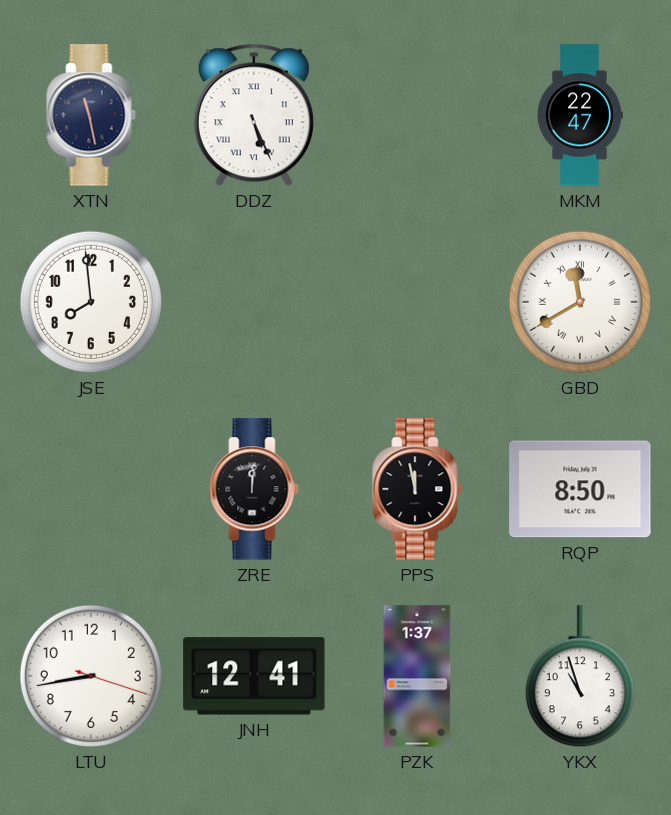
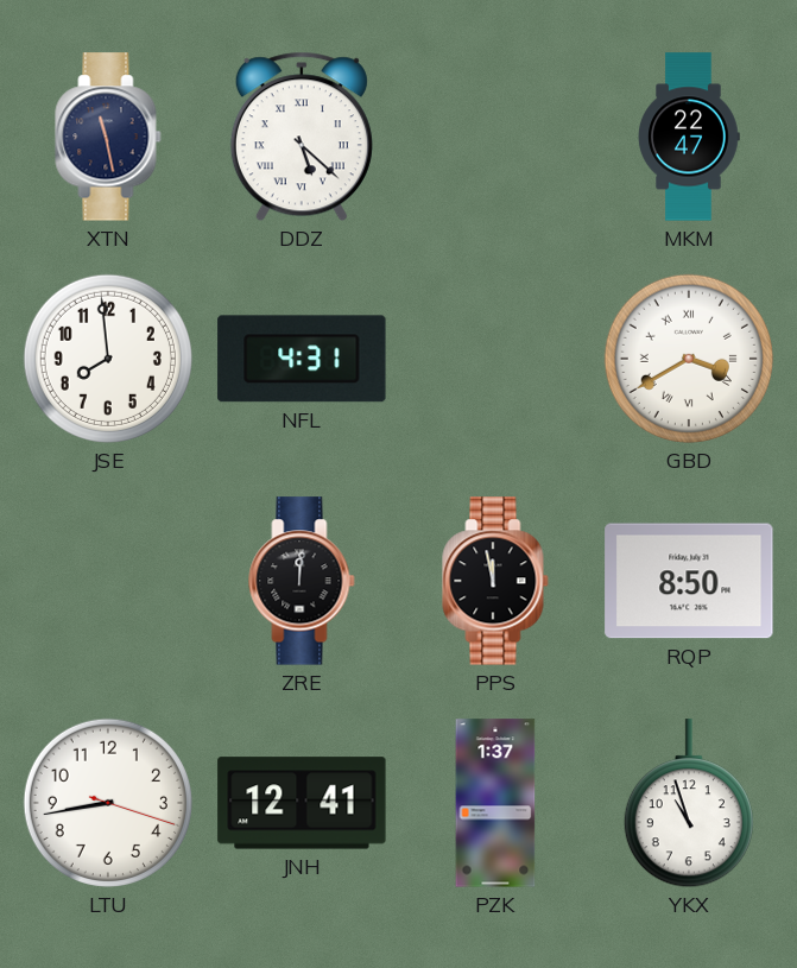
DDZ: 5:26 -> 5:22 (302, 137)
NFL: none -> 4:31 (302, 359)
GBD: 11:40 -> 3:40 (689, 359)
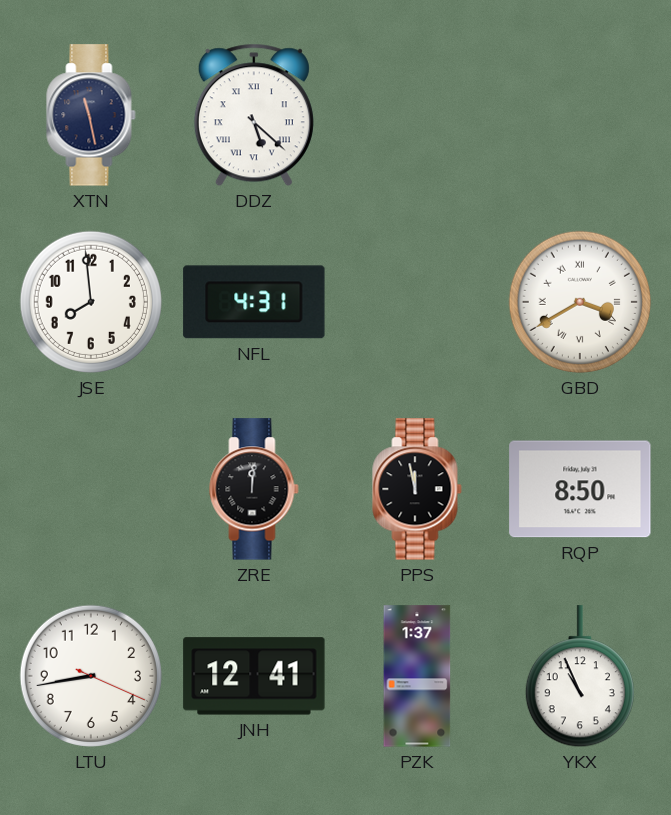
MKM: 22:47 -> none (689, 137)
LTU: 8:43:18 -> 8:43:19 (91, 676)
YKX: 10:57 -> 10:56 (580, 677)
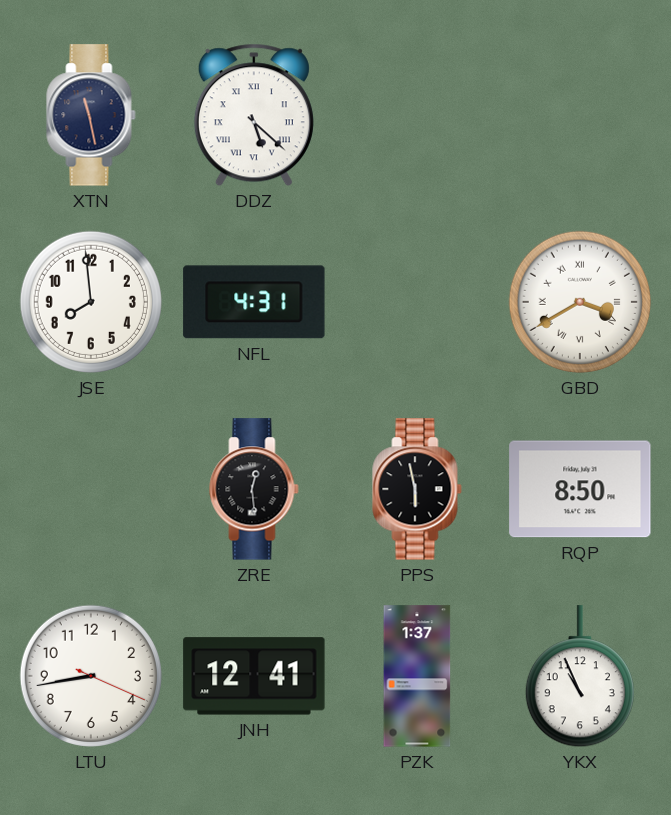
ZRE: 12:01 -> 12:29 (254, 489)
PPS: 11:58 -> 5:58 (417, 489)
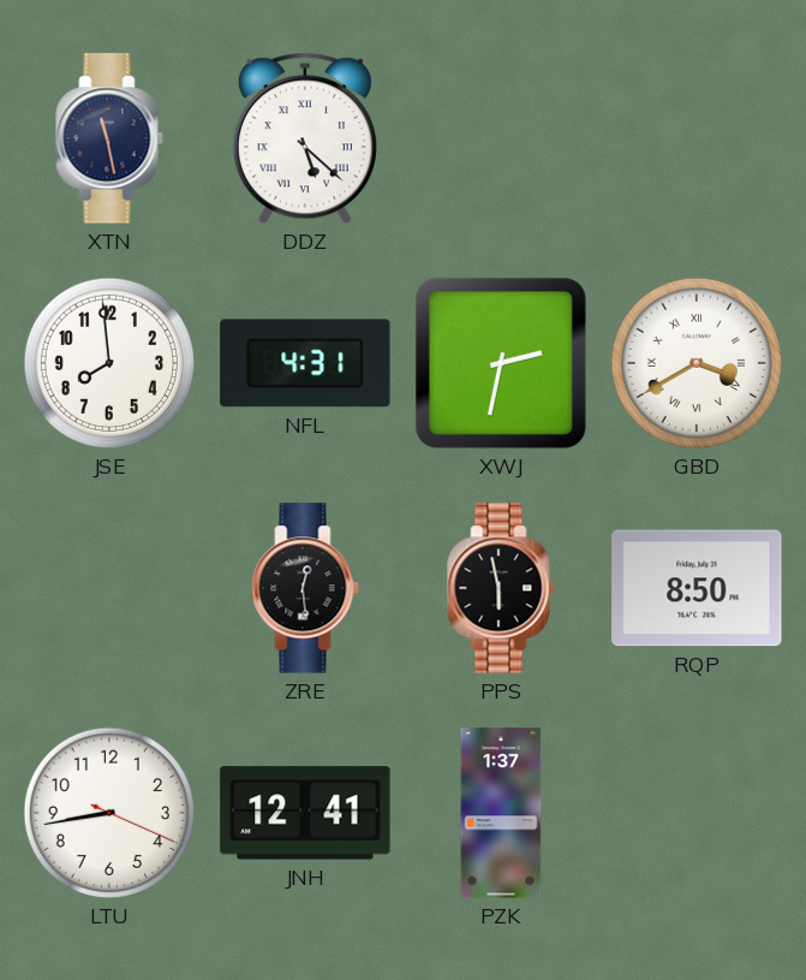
XWJ: none -> 2:32 (501, 363)
YKX: 10:56 -> none (580, 677)
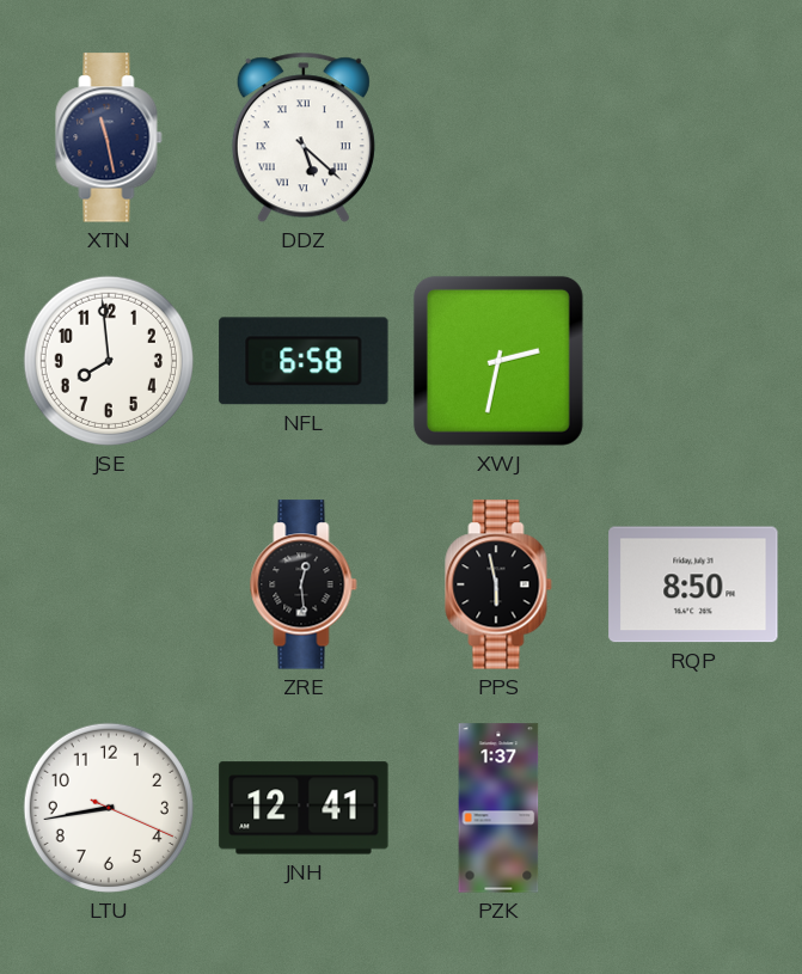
NFL: 4:31 -> 6:58 (304, 361)
GBD: 3:40 -> none (697, 363)
